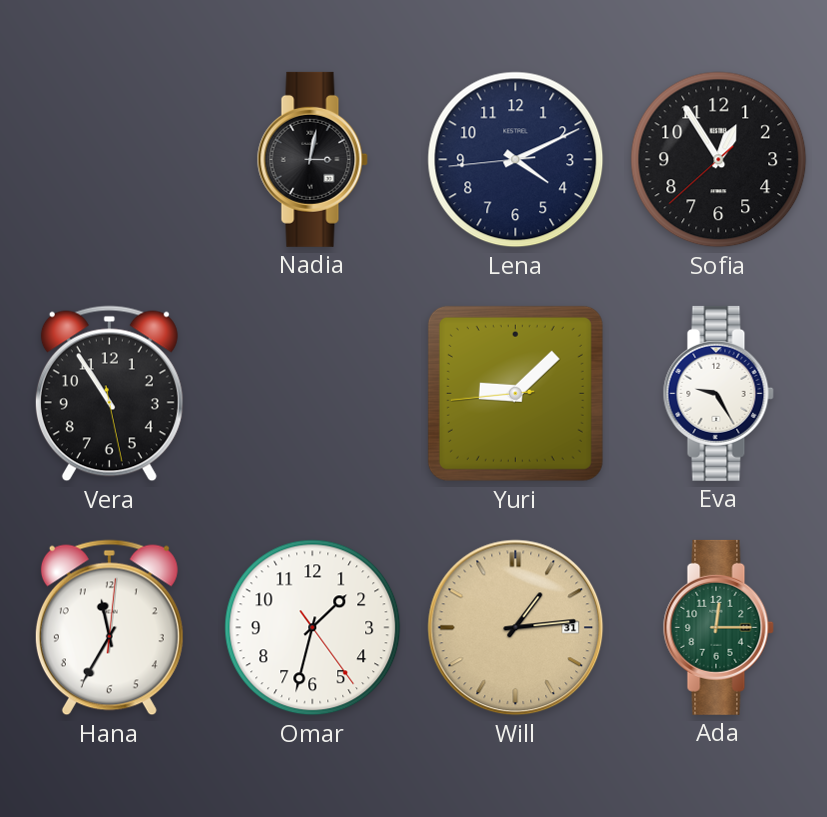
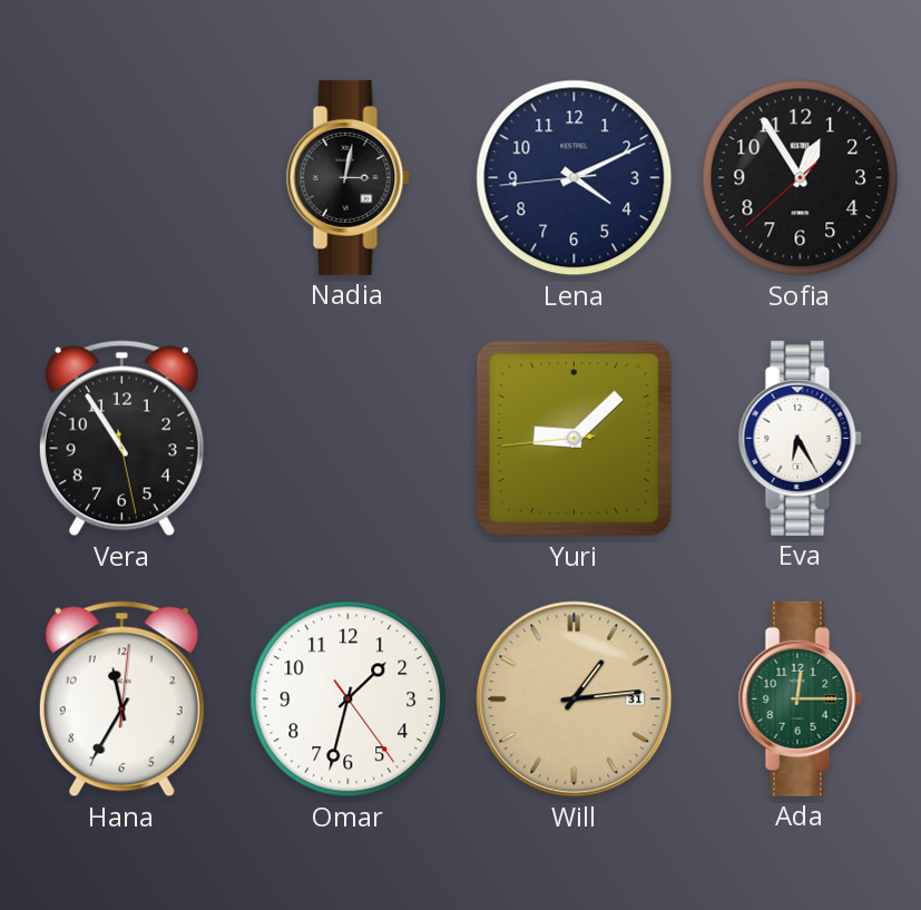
Eva: 9:25 -> 6:25 (800, 438)
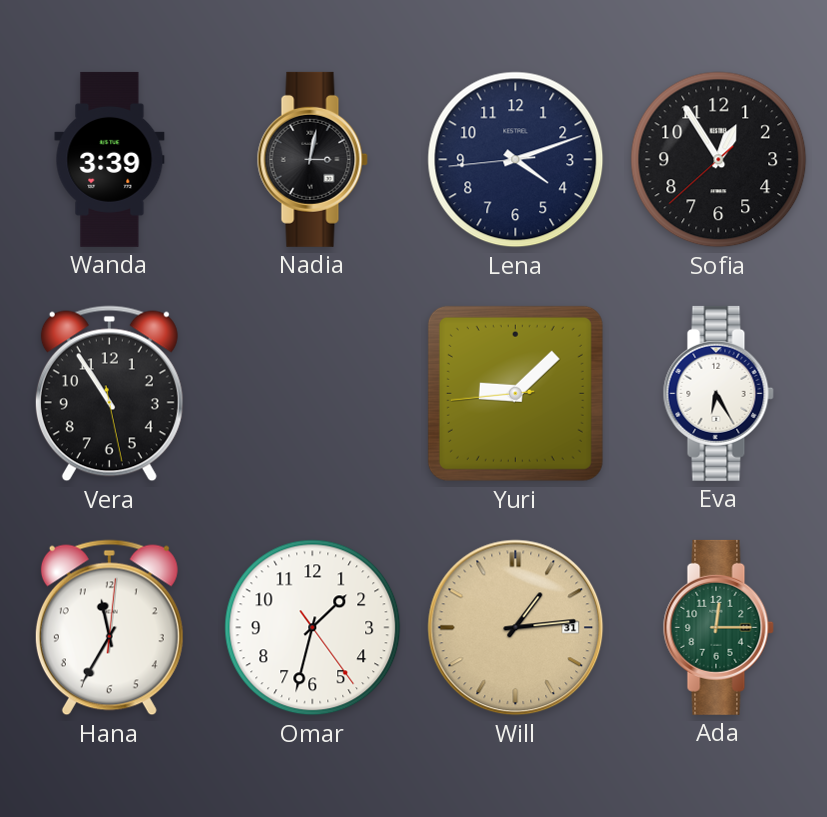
Wanda: none -> 3:39 (110, 159)
Lena: 4:10 -> 4:11 (516, 160)
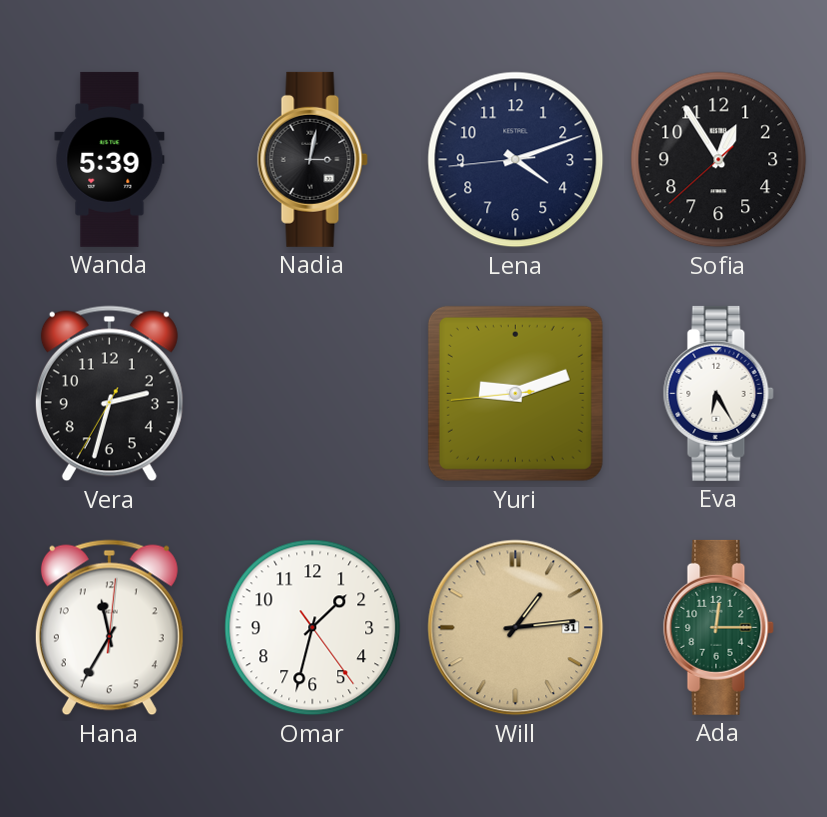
Wanda: 3:39 -> 5:39 (110, 159)
Vera: 10:54 -> 2:32 (109, 394)
Yuri: 9:07 -> 9:11 (515, 393)
